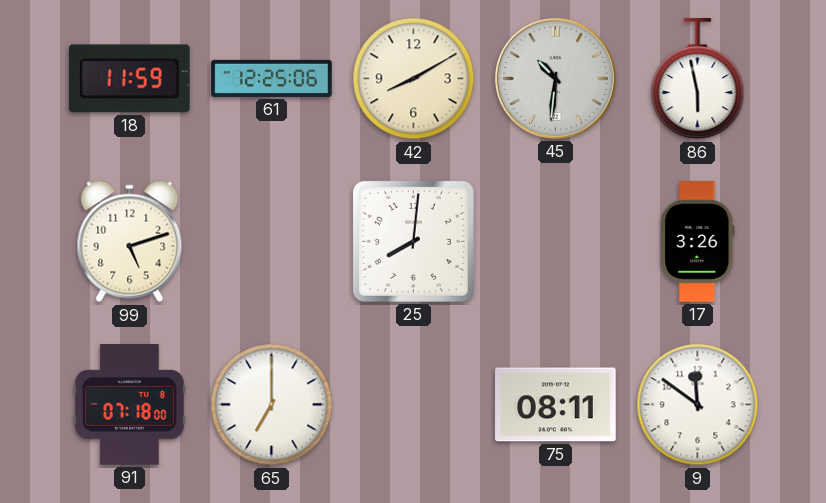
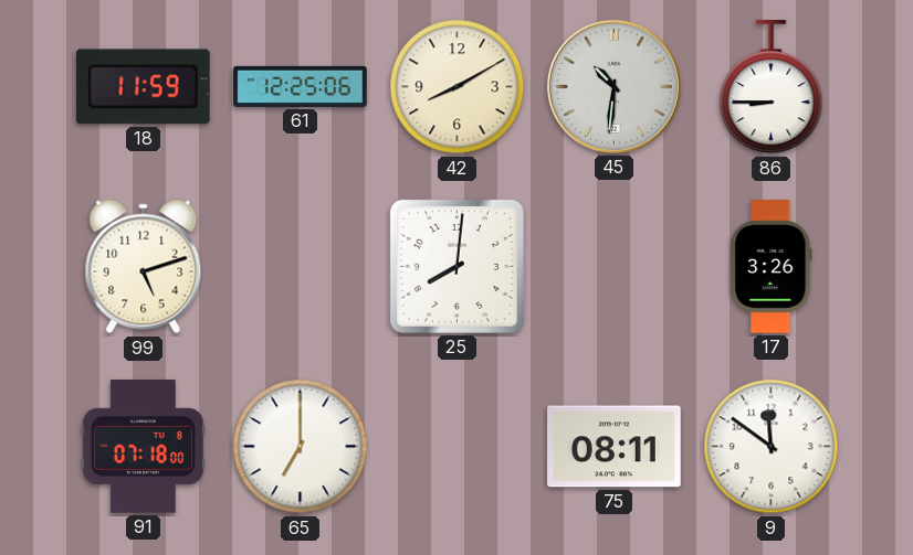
86: 5:58 -> 8:45 (772, 87)
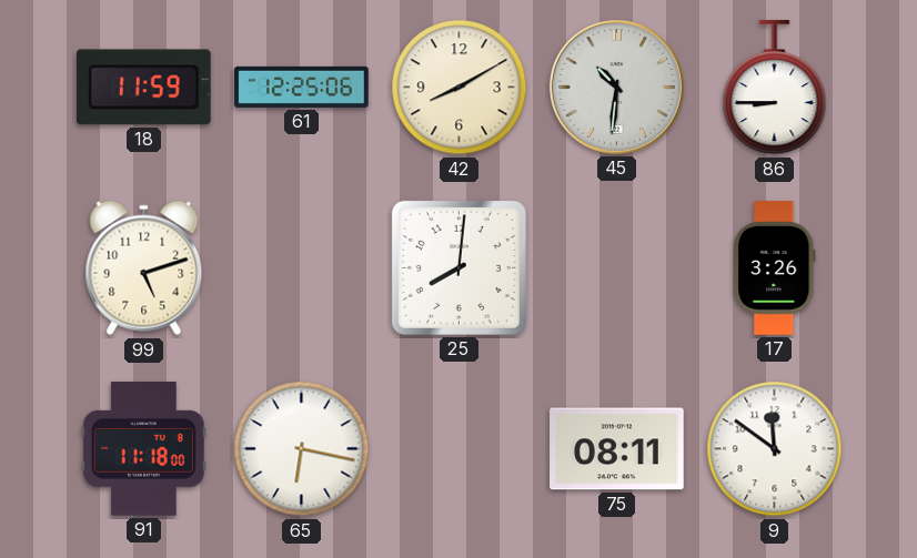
91: 07:18 -> 11:18 (143, 449)
65: 7:00 -> 6:17 (302, 449)
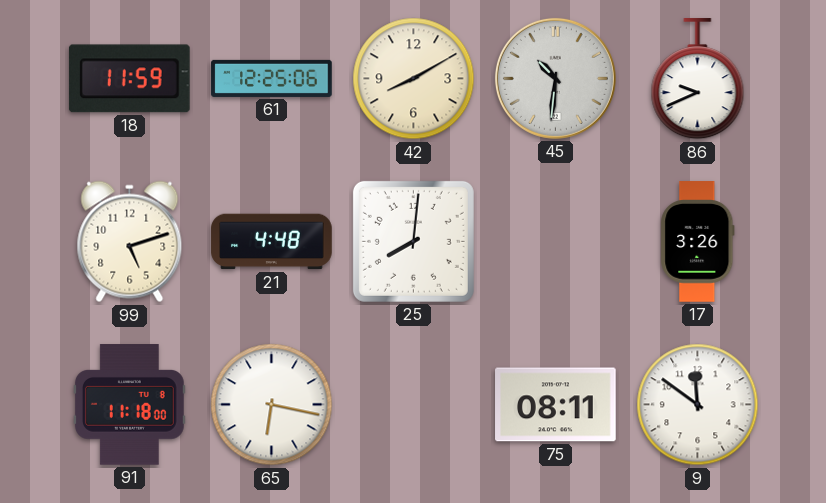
86: 8:45 -> 9:41 (698, 79)
21: none -> 4:48 (272, 242)
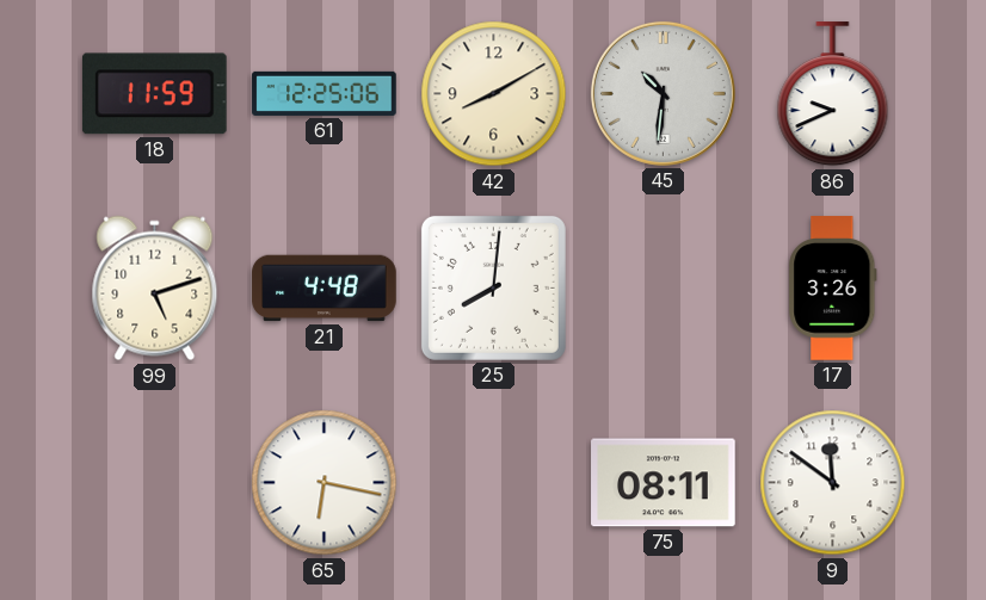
91: 11:18 -> none (129, 405)
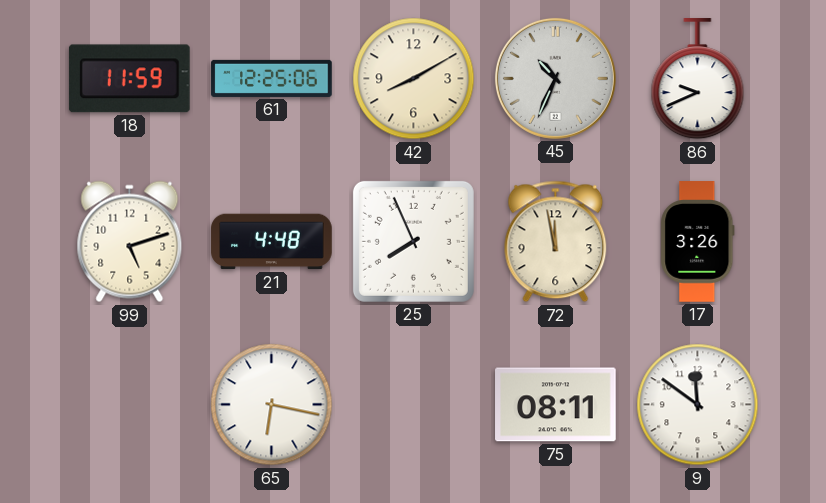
45: 10:31 -> 10:34 (555, 78)
25: 8:01 -> 7:56 (413, 241)
72: none -> 11:58 (556, 242)
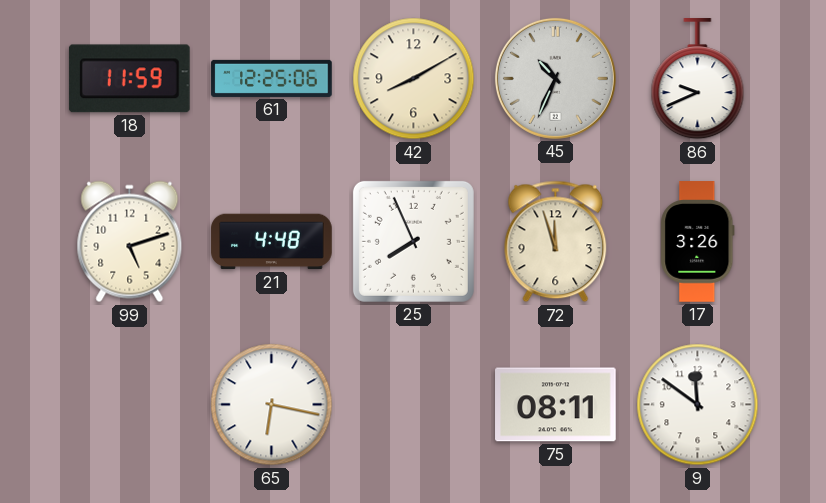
72: 11:58 -> 11:57 (556, 242)
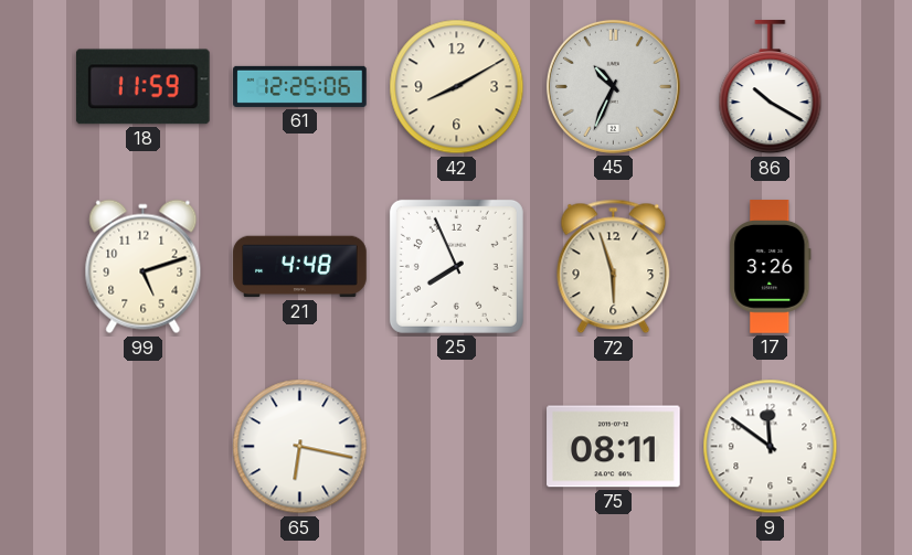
86: 9:41 -> 10:20 (771, 87)
72: 11:57 -> 5:57 (614, 267)
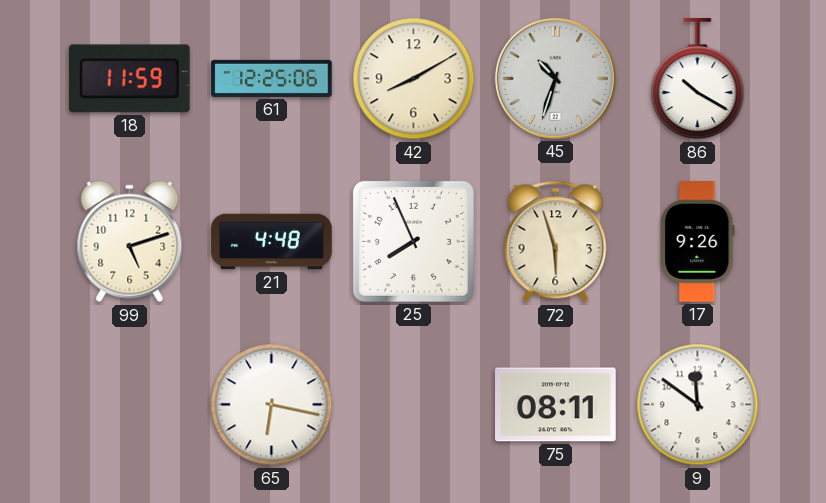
45: 10:34 -> 10:33 (555, 78)
17: 3:26 -> 9:26 (698, 242)
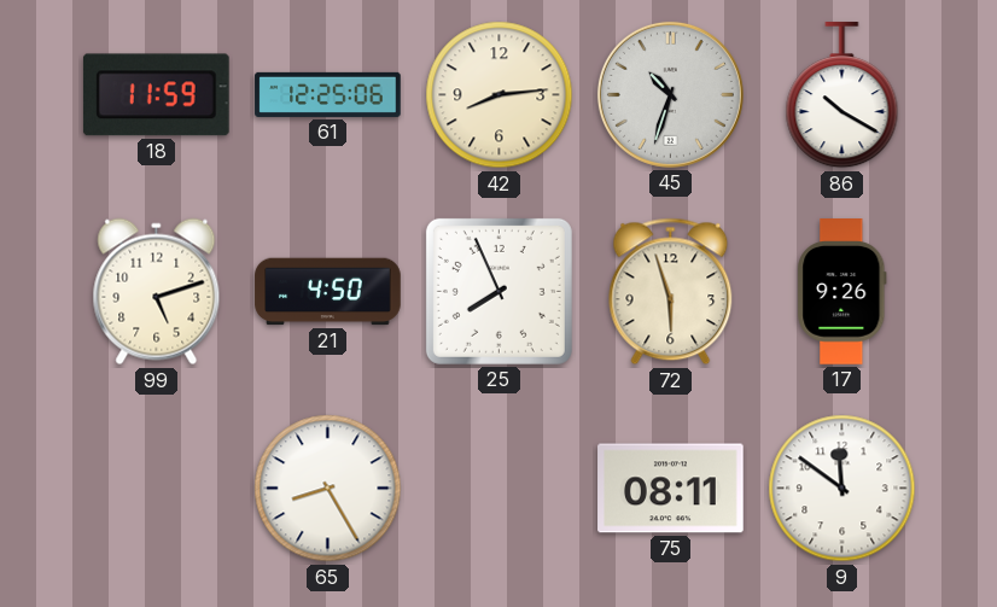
42: 8:10 -> 8:14 (500, 95)
21: 4:48 -> 4:50 (328, 292)
65: 6:17 -> 8:25 (328, 489)
